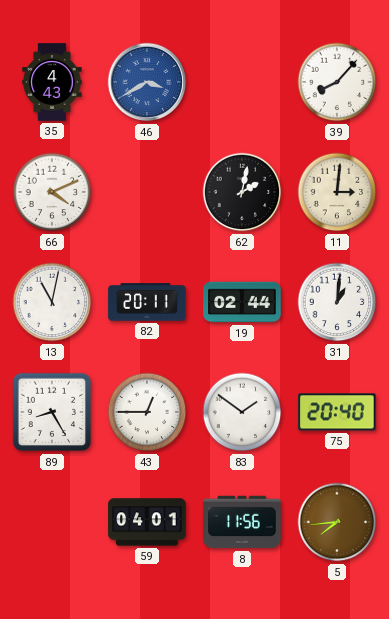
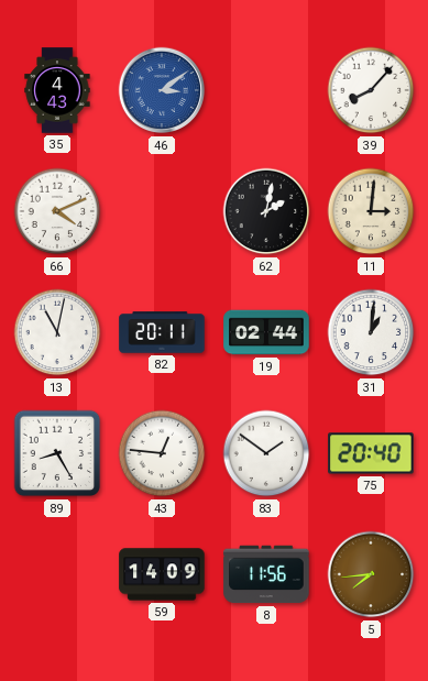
46: 3:40 -> 3:09 (161, 90)
43: 12:45 -> 12:46 (162, 453)
59: 04:01 -> 14:09 (162, 574)
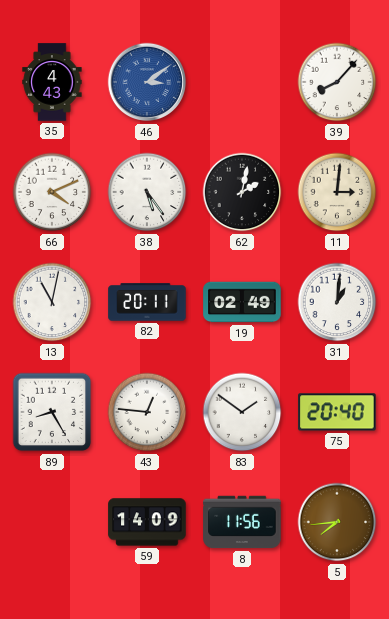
38: none -> 5:24 (147, 192)
19: 02:44 -> 02:49 (242, 302)
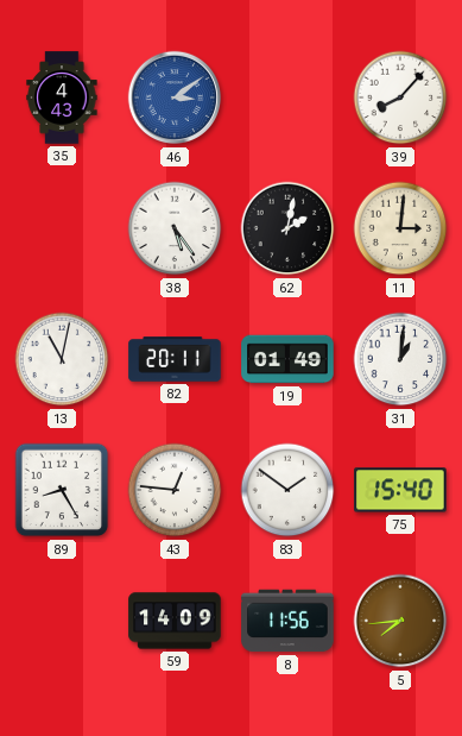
66: 4:11 -> none (52, 192)
19: 02:49 -> 01:49 (287, 359)
75: 20:40 -> 15:40 (400, 490)
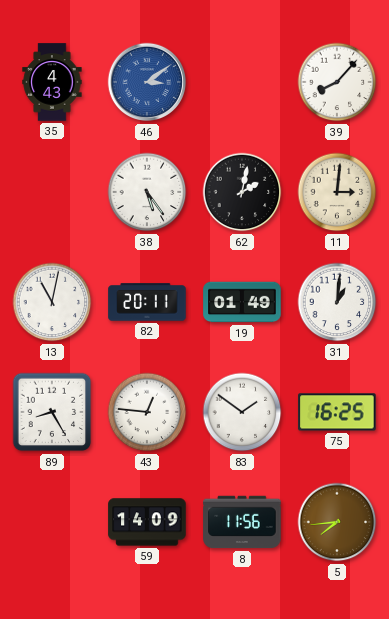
75: 15:40 -> 16:25 (337, 412)
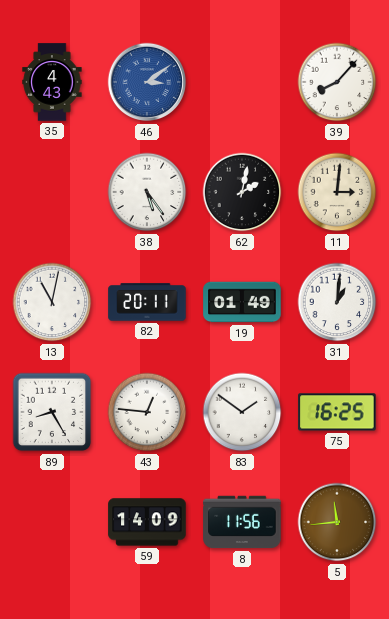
5: 7:44 -> 11:44 (337, 522)
